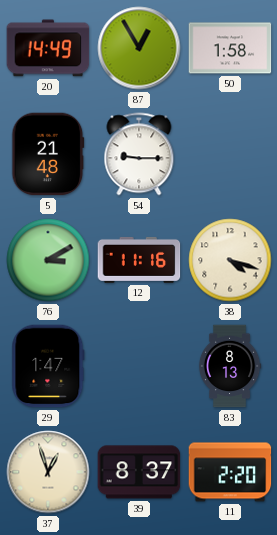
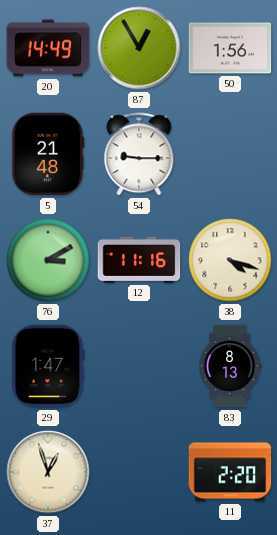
50: 1:58 -> 1:56 (230, 48)
39: 8:37 -> none (139, 472)
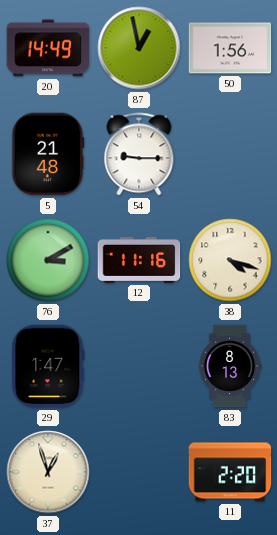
87: 12:55 -> 12:58 (139, 48)
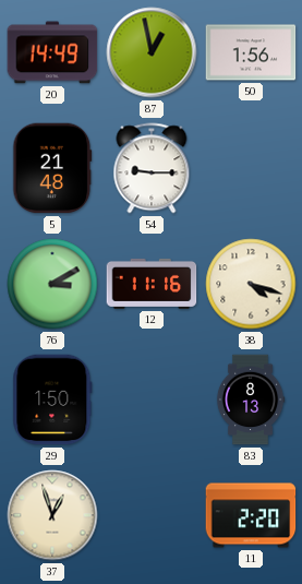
29: 1:47 -> 1:50 (52, 400)
